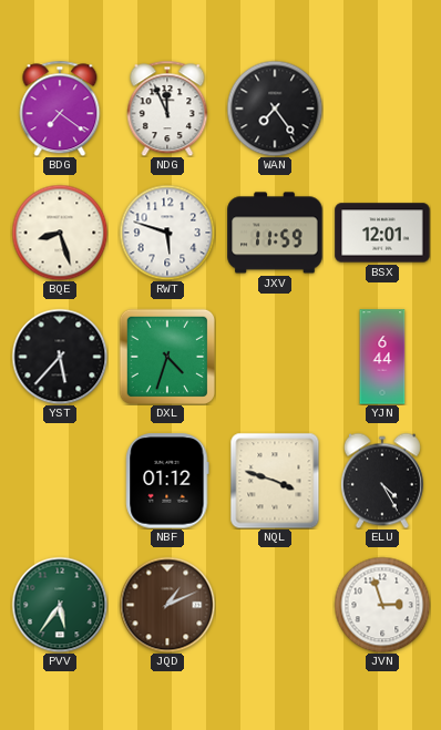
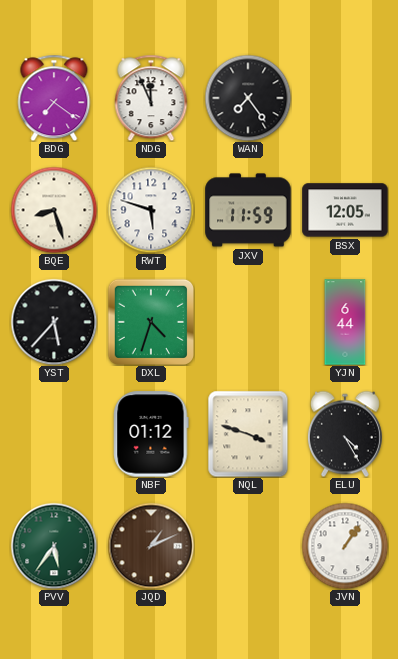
BSX: 12:01 -> 12:05 (345, 210)
JVN: 2:57 -> 1:06 (345, 546)
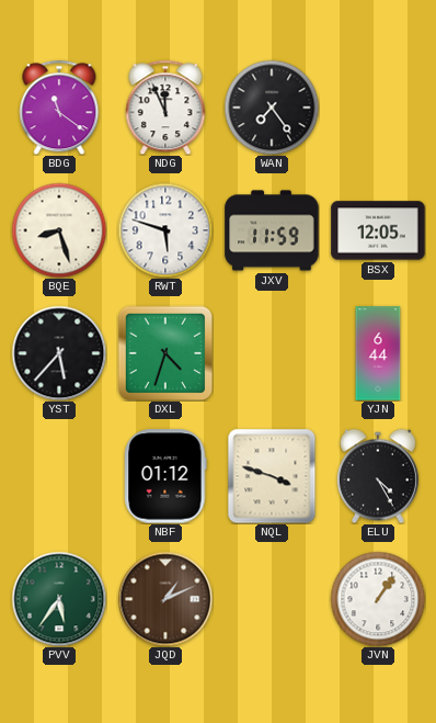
BDG: 7:21 -> 11:21 (59, 108)
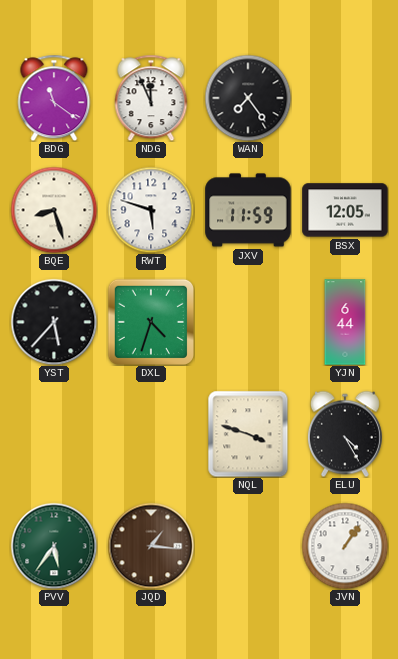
NBF: 01:12 -> none (165, 476)
JQD: 1:11 -> 1:16 (151, 546)
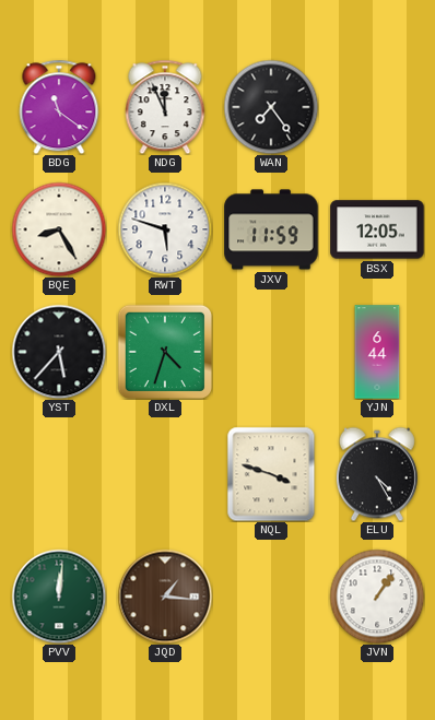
BQE: 8:27 -> 8:25 (59, 229)
PVV: 5:36 -> 12:01 (59, 597)
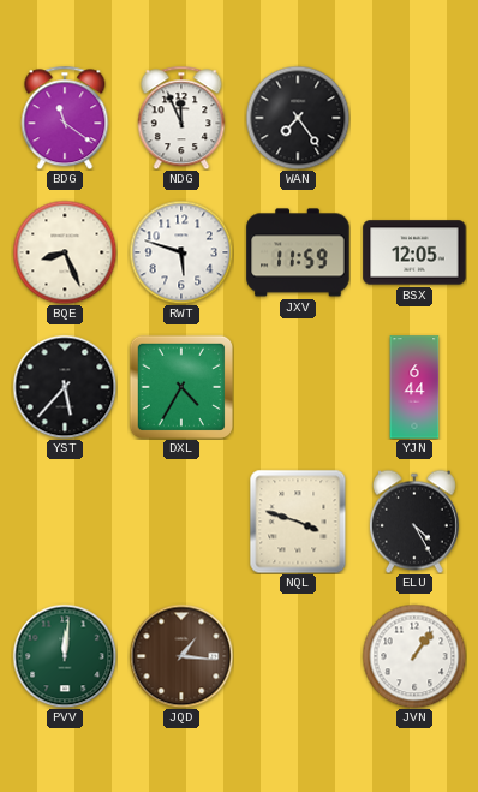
BQE: 8:25 -> 8:26 (65, 252)
DXL: 4:33 -> 4:35 (180, 386)
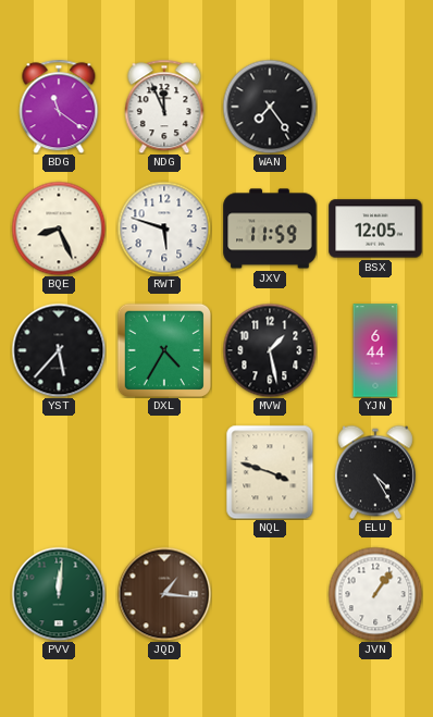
MVW: none -> 1:28 (270, 350)
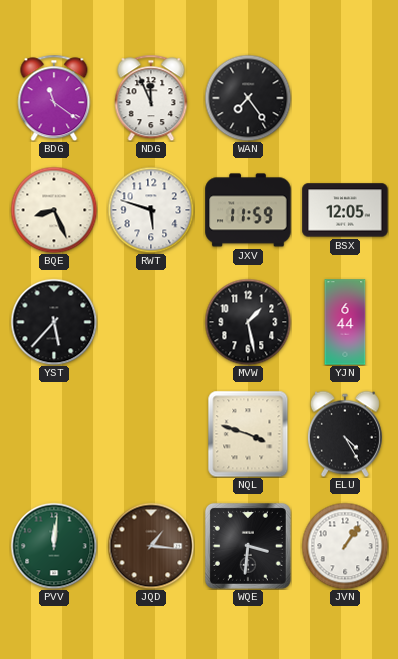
DXL: 4:35 -> none (163, 349)
WQE: none -> 3:31 (248, 546)
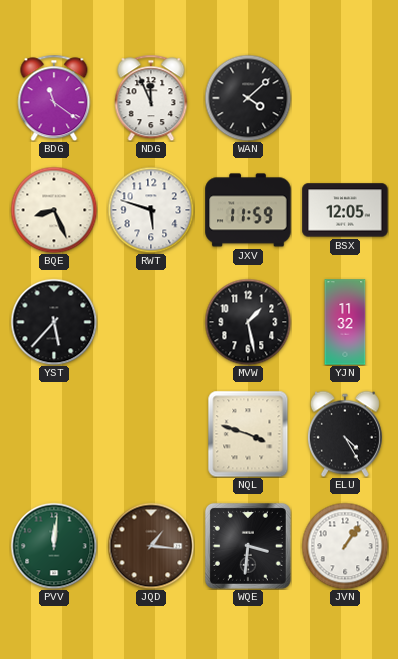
WAN: 7:24 -> 4:08 (248, 98)
YJN: 6:44 -> 11:32 (345, 322)
